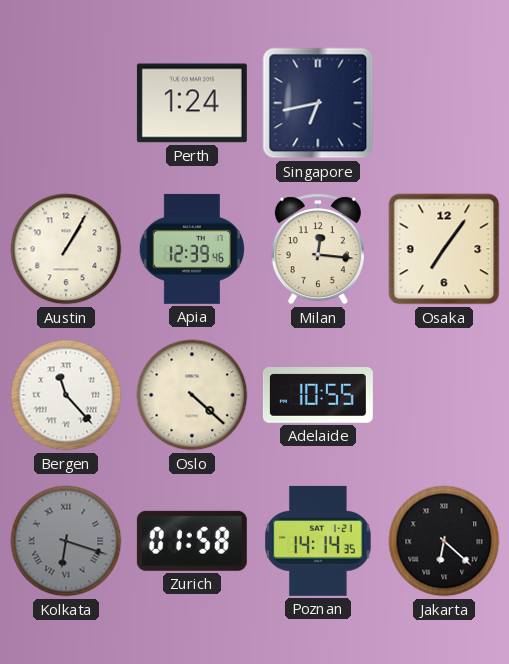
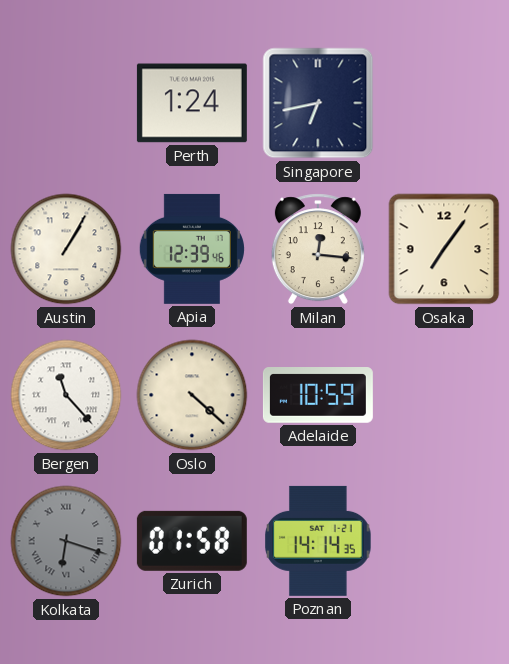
Adelaide: 10:55 -> 10:59 (318, 396)
Jakarta: 6:22 -> none (444, 541)
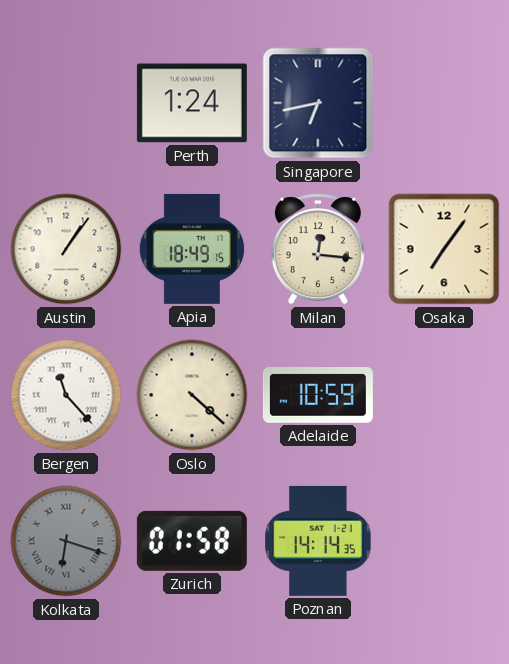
Austin: 1:05 -> 1:06 (66, 249)
Apia: 12:39 -> 18:49 (192, 249)
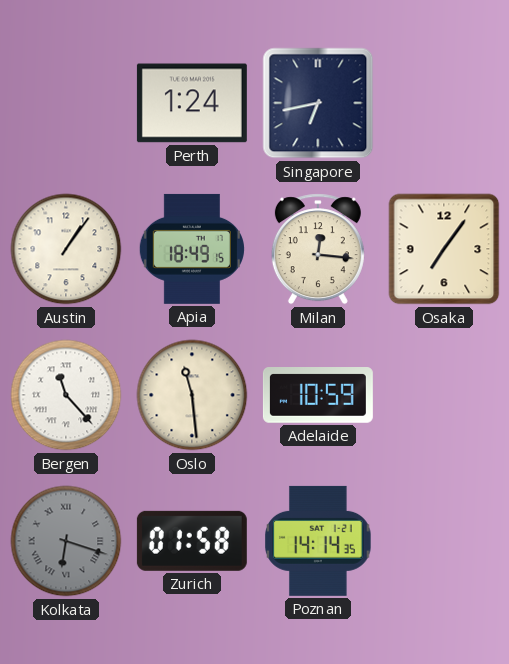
Oslo: 4:22 -> 11:29 (192, 395)
